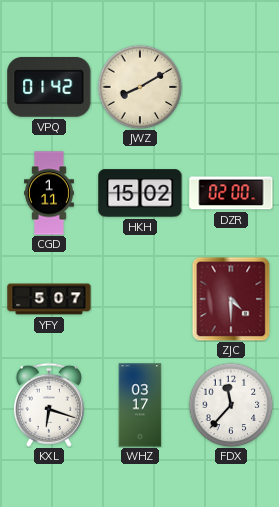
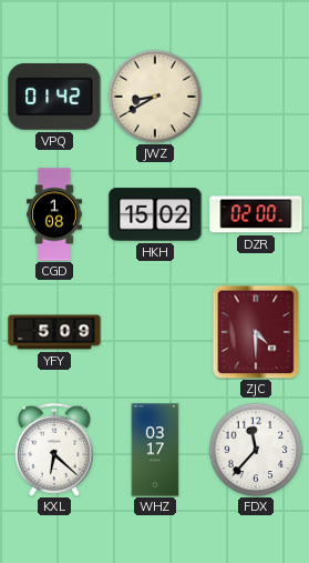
JWZ: 8:10 -> 8:40 (155, 97)
CGD: 1:11 -> 1:08 (55, 214)
YFY: 5:07 -> 5:09 (54, 332)
KXL: 6:18 -> 6:22 (54, 450)
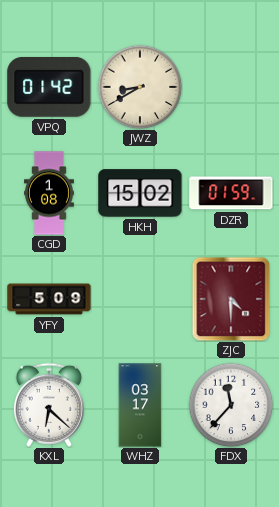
DZR: 02:00 -> 01:59 (231, 193)
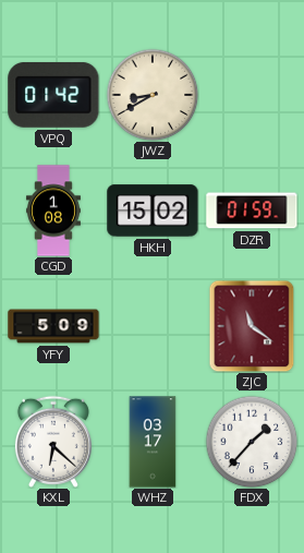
ZJC: 4:30 -> 11:21 (252, 326)
FDX: 11:37 -> 1:37 (252, 442)
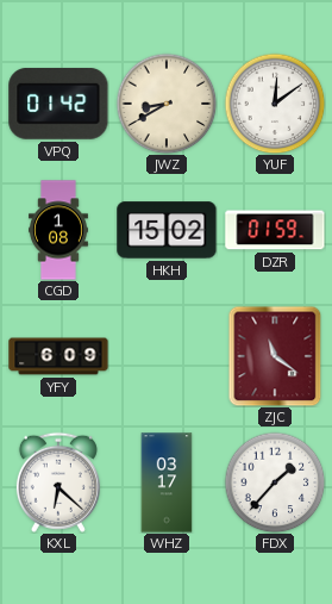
YUF: none -> 12:09 (275, 104)
YFY: 5:09 -> 6:09 (58, 356)
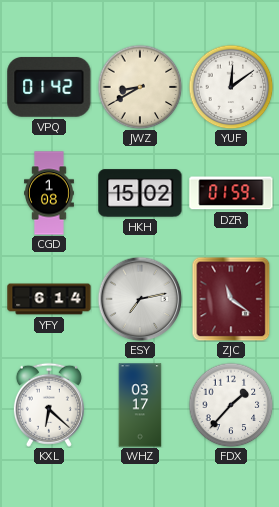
YFY: 6:09 -> 6:14 (49, 299)
ESY: none -> 7:13 (140, 299)
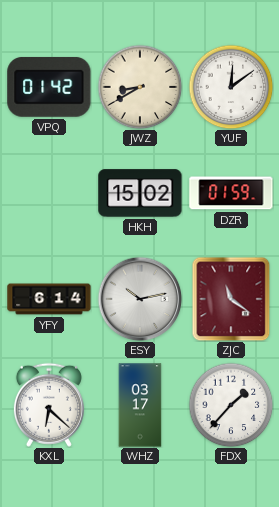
CGD: 1:08 -> none (50, 193)
ESY: 7:13 -> 10:13 (140, 299)
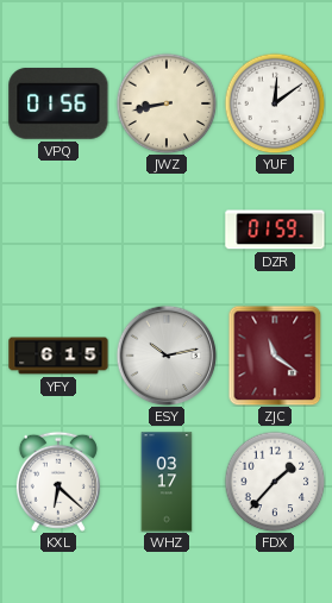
VPQ: 01:42 -> 01:56 (58, 103)
JWZ: 8:40 -> 8:43 (167, 103)
HKH: 15:02 -> none (140, 193)
YFY: 6:14 -> 6:15 (58, 356)
